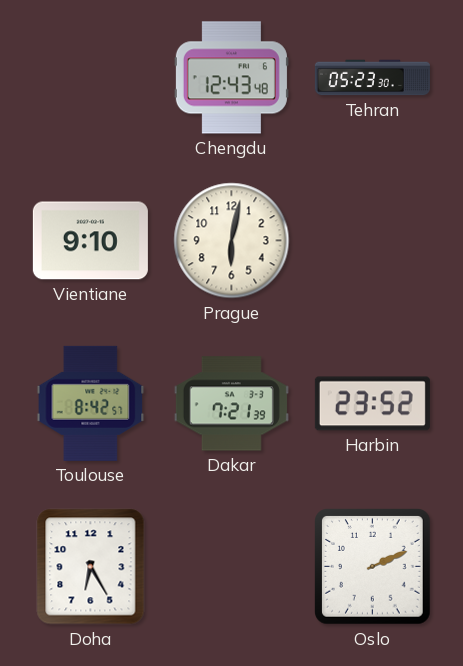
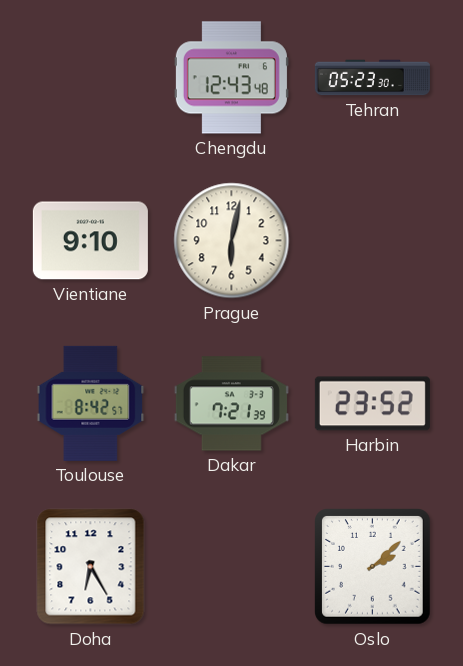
Oslo: 2:11 -> 2:08 (373, 567)
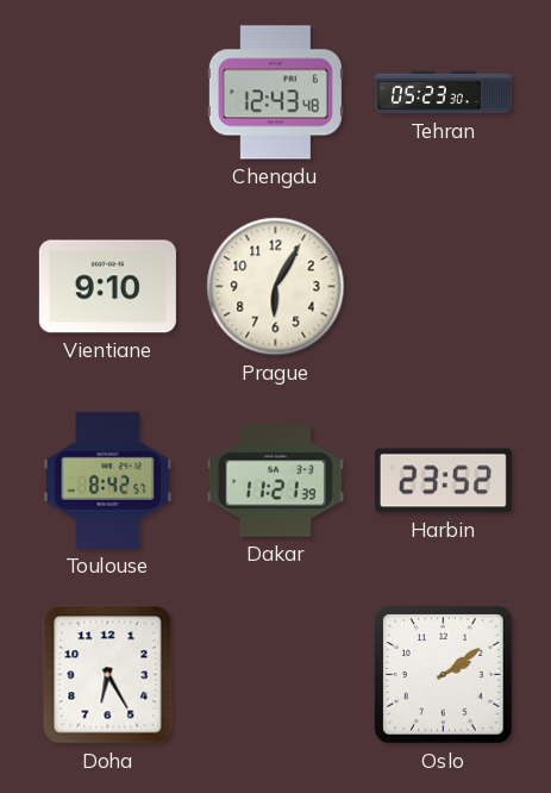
Prague: 6:02 -> 6:05 (276, 287)
Dakar: 7:21 -> 11:21 (275, 481)
Oslo: 2:08 -> 2:09 (444, 675)
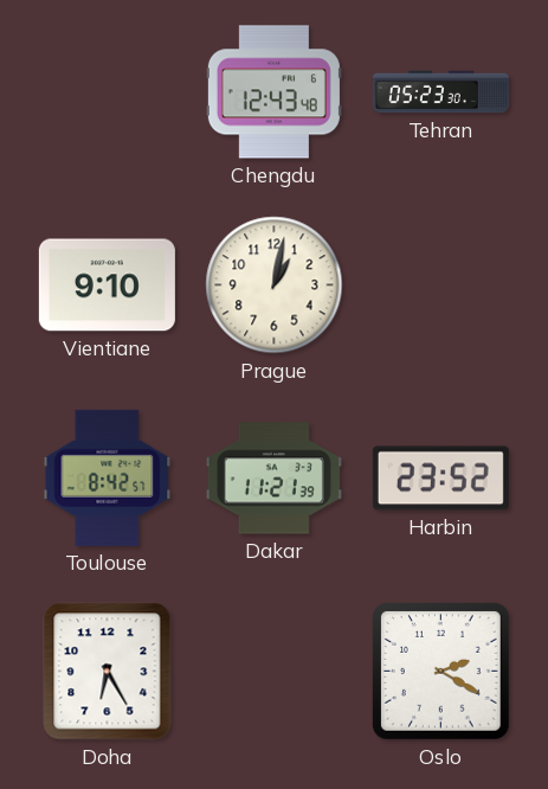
Prague: 6:05 -> 1:02 (275, 286)
Oslo: 2:09 -> 2:20 (441, 672)
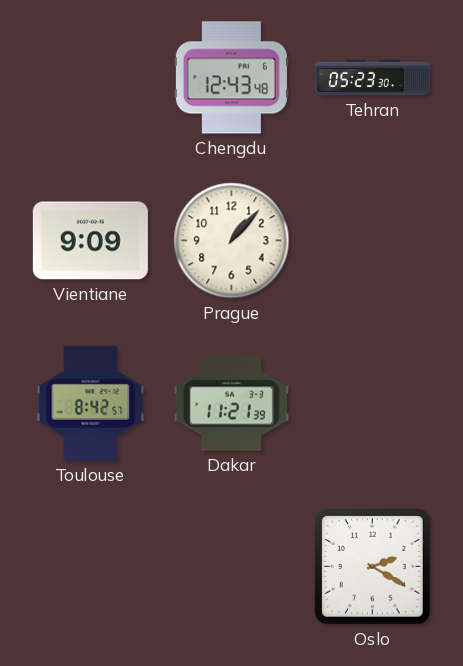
Vientiane: 9:10 -> 9:09 (90, 241)
Prague: 1:02 -> 1:07 (232, 241)
Harbin: 23:52 -> none (440, 479)
Doha: 6:25 -> none (108, 672)
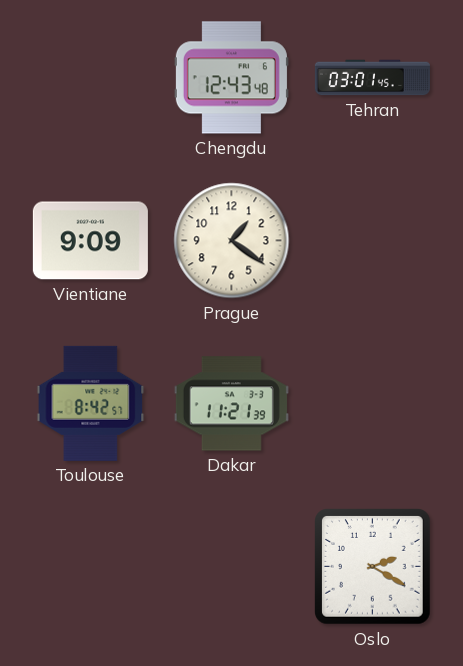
Tehran: 05:23 -> 03:01 (372, 78)
Prague: 1:07 -> 1:21 (232, 241)
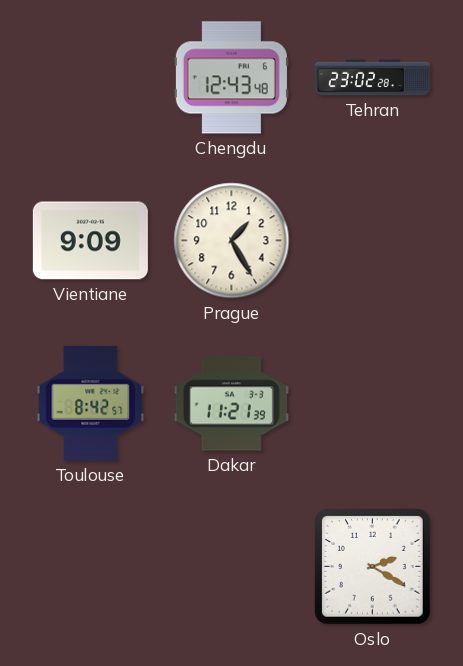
Tehran: 03:01 -> 23:02 (372, 78)
Prague: 1:21 -> 1:25 (232, 241)
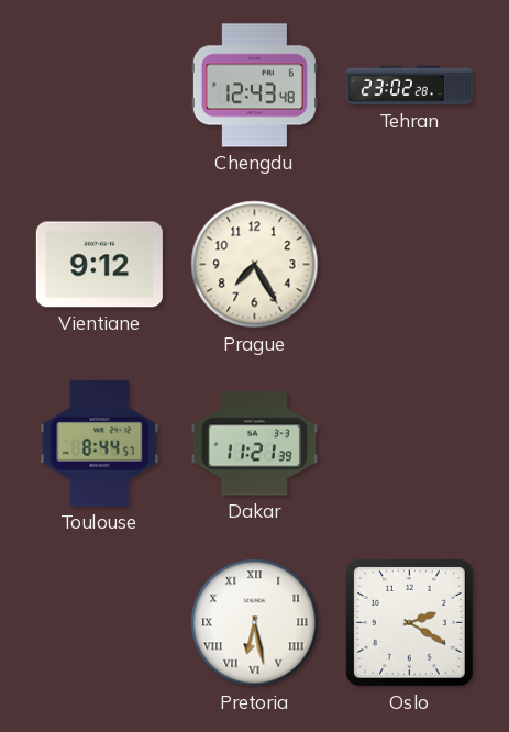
Vientiane: 9:09 -> 9:12 (99, 265)
Prague: 1:25 -> 7:25 (255, 265)
Toulouse: 8:42 -> 8:44 (100, 443)
Pretoria: none -> 6:28 (255, 623)
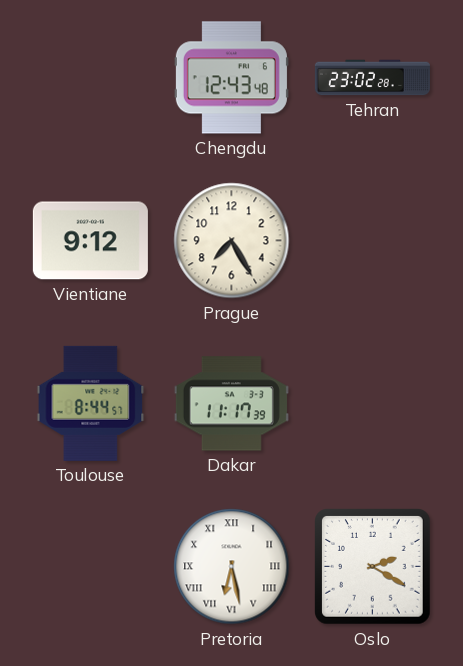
Dakar: 11:21 -> 11:17 (231, 404)
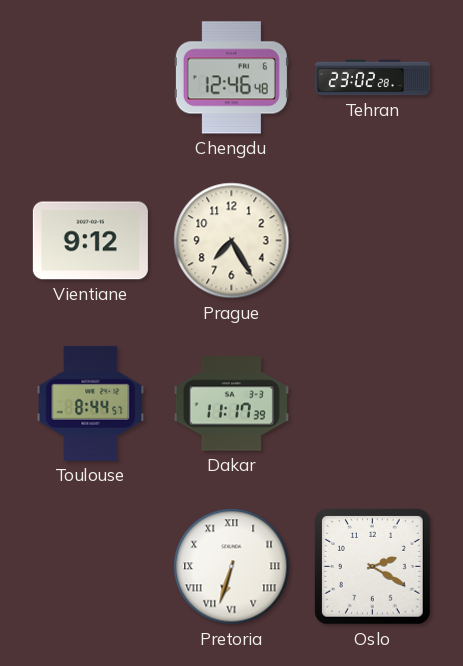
Chengdu: 12:43 -> 12:46 (231, 78)
Pretoria: 6:28 -> 6:33 (232, 567)
